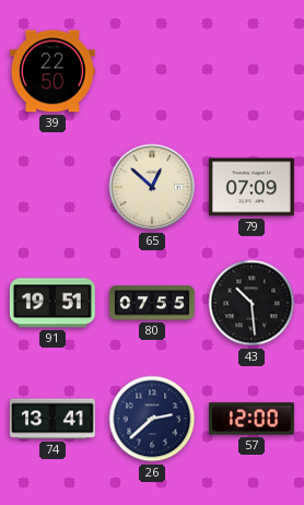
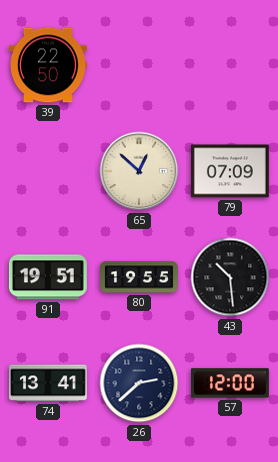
80: 07:55 -> 19:55 (140, 277)
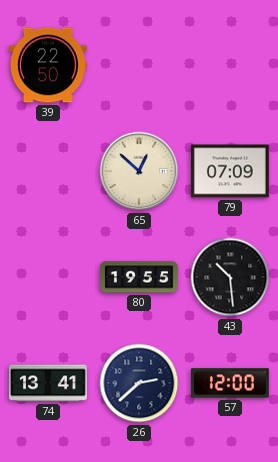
91: 19:51 -> none (48, 277)
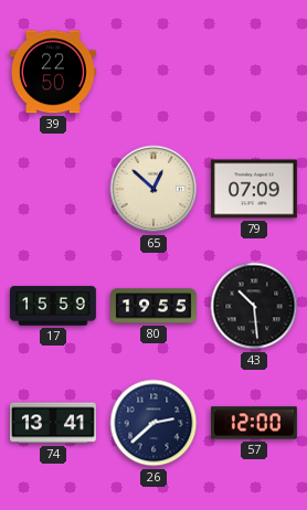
17: none -> 15:59 (54, 306)
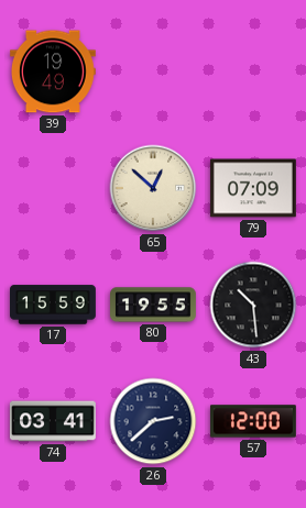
39: 22:50 -> 19:49 (53, 71)
74: 13:41 -> 03:41 (53, 421)
